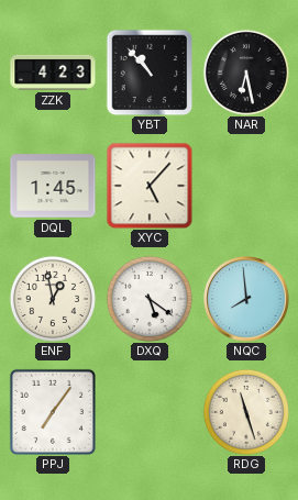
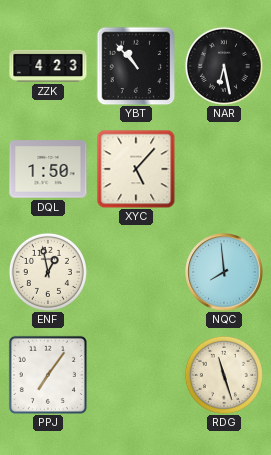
DQL: 1:45 -> 1:50 (48, 169)
DXQ: 5:21 -> none (150, 299)
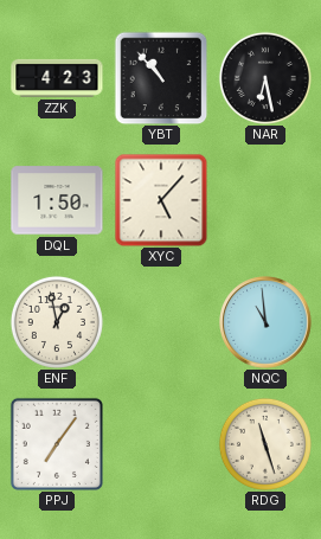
NQC: 7:59 -> 10:59 (265, 322)
